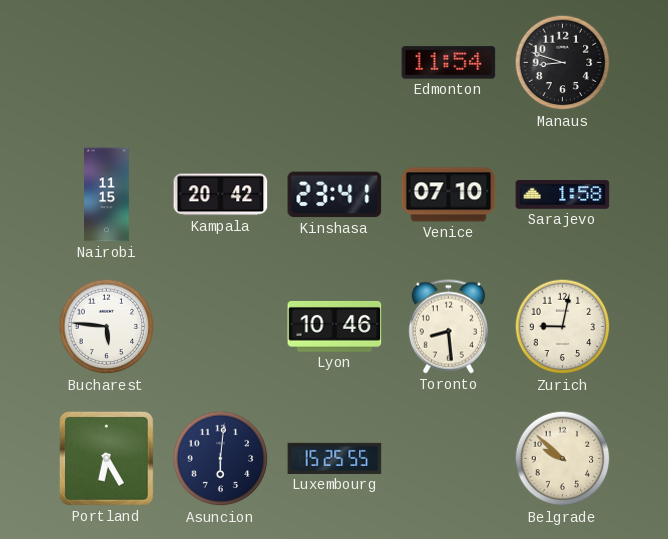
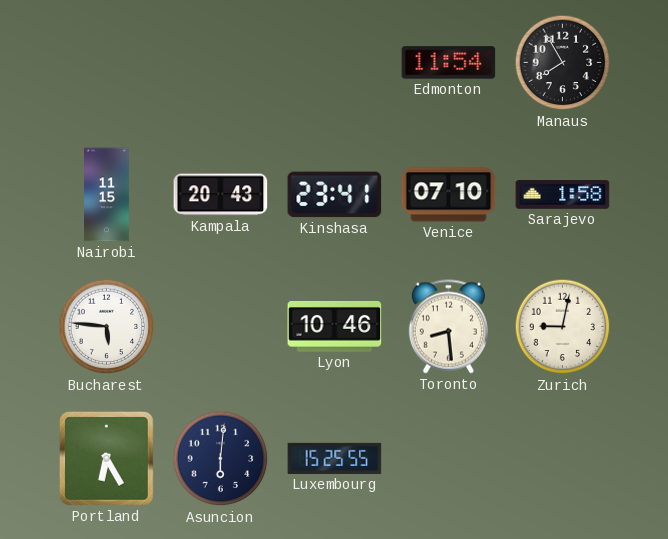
Manaus: 8:48 -> 7:55 (563, 63)
Kampala: 20:42 -> 20:43 (221, 195)
Belgrade: 9:52 -> none (563, 459)
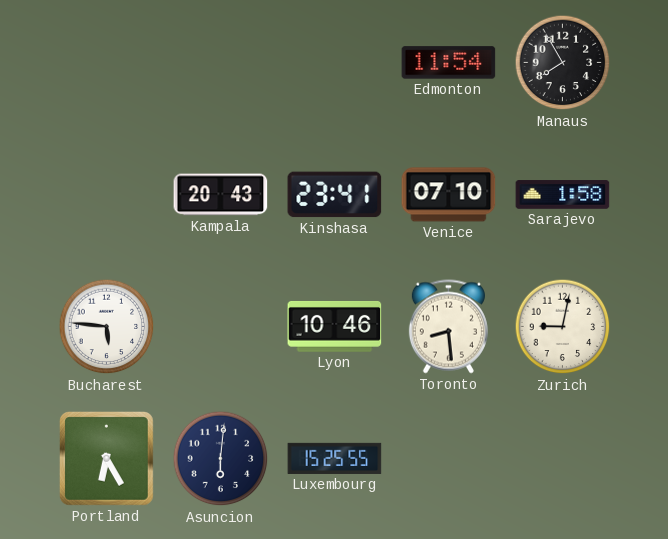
Nairobi: 11:15 -> none (107, 195)
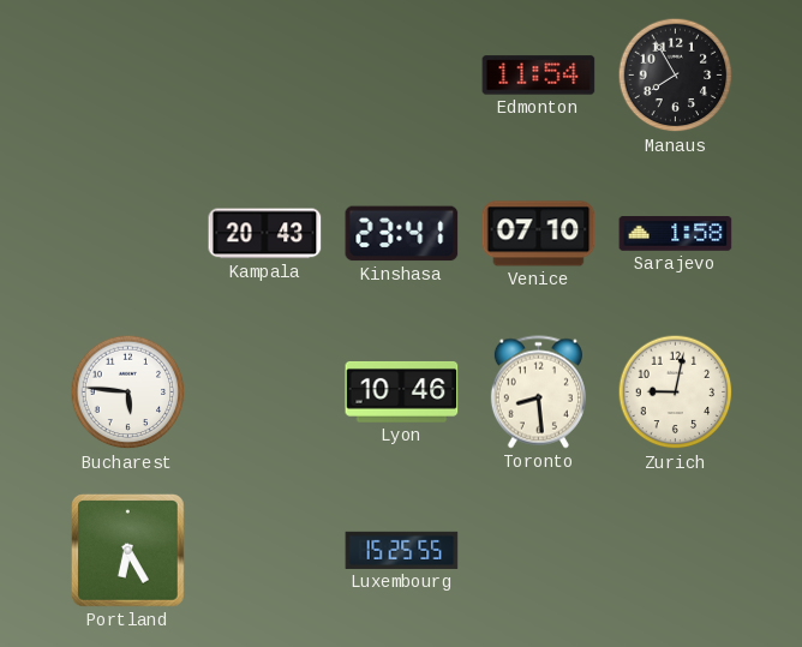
Asuncion: 6:01 -> none (221, 459)
